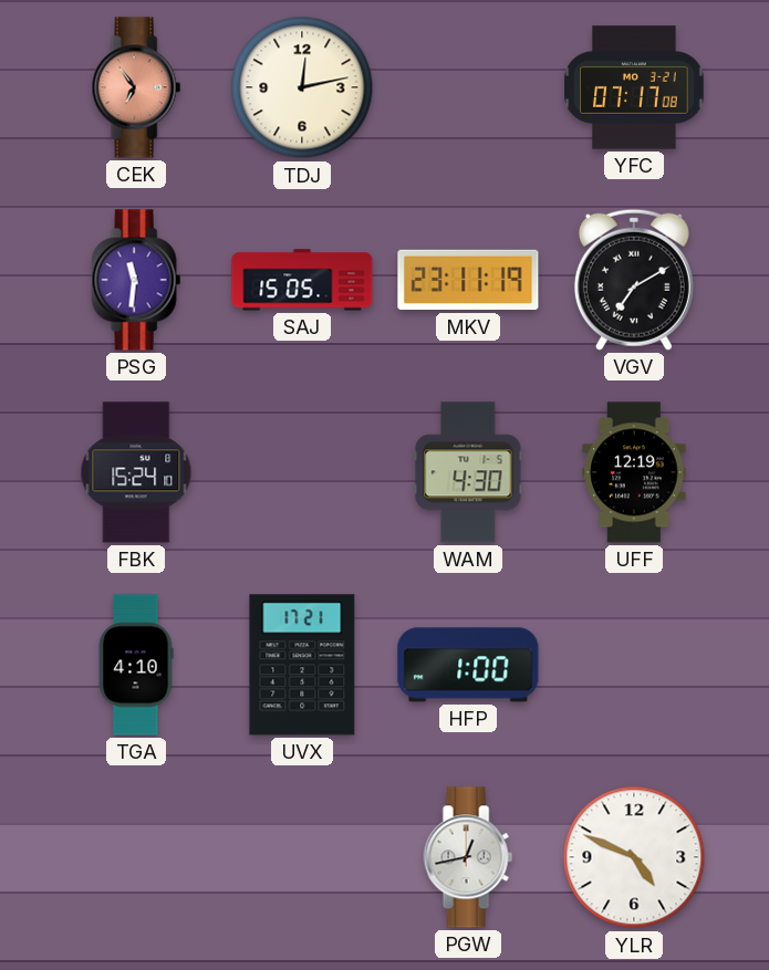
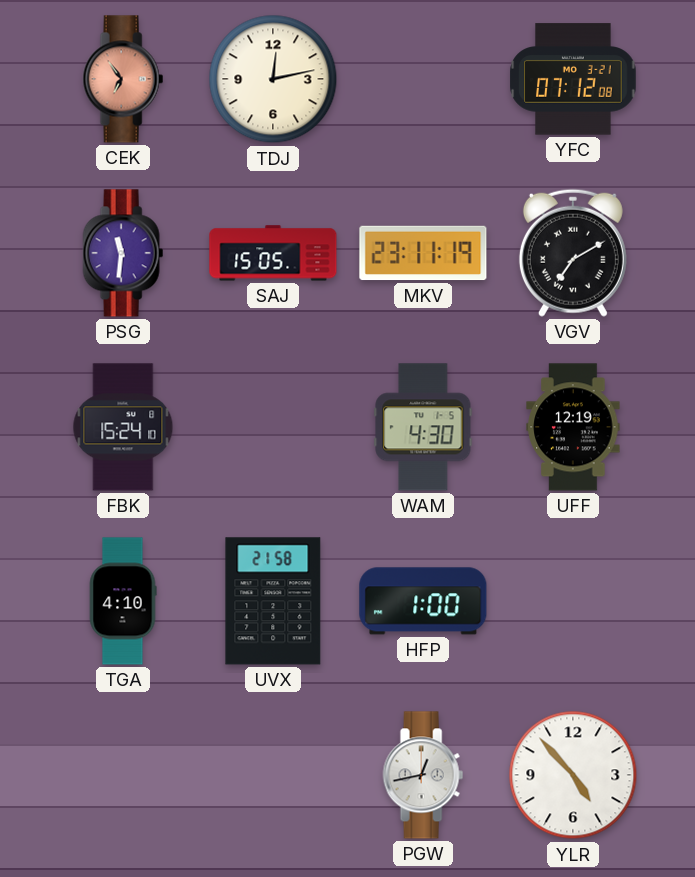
YFC: 07:17 -> 07:12 (573, 79)
UVX: 17:21 -> 21:58 (273, 601)
YLR: 4:49 -> 4:53 (573, 775)
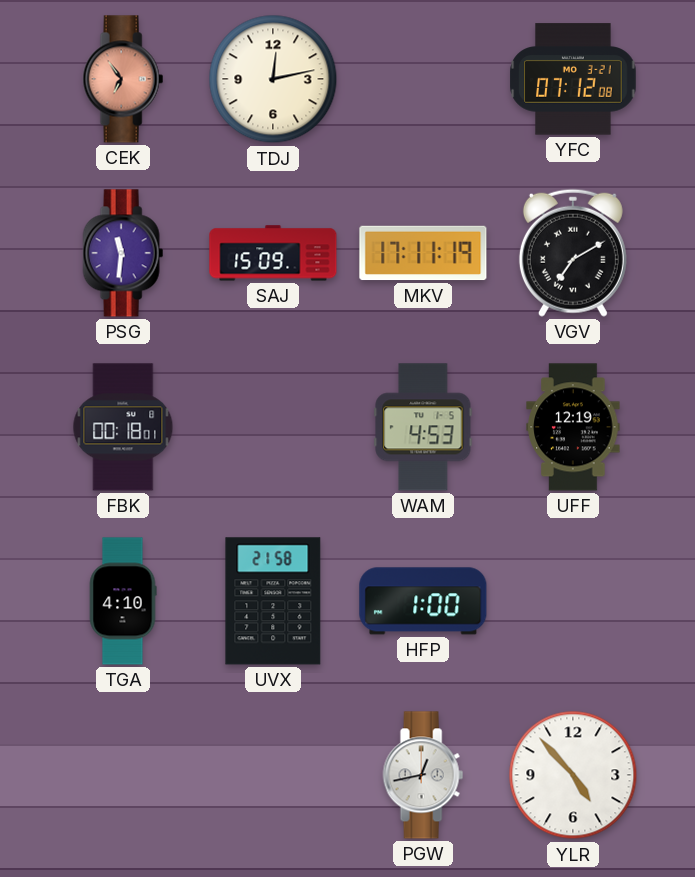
SAJ: 15:05 -> 15:09 (273, 253)
MKV: 23:11 -> 17:11 (423, 253)
FBK: 15:24 -> 00:18 (123, 427)
WAM: 4:30 -> 4:53 (423, 427)
